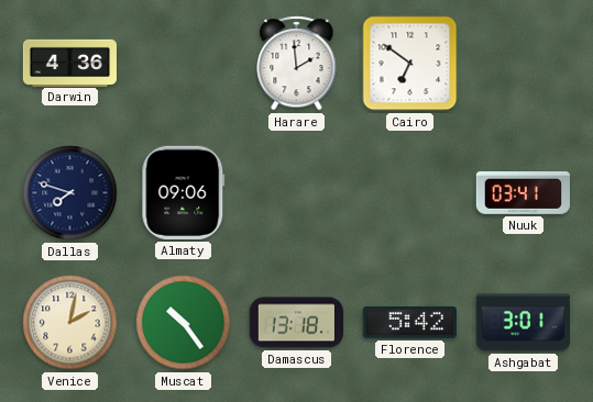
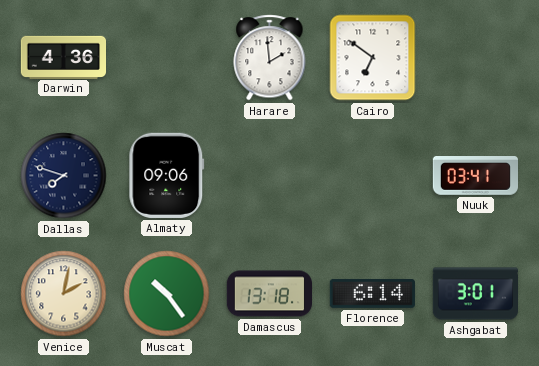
Florence: 5:42 -> 6:14 (372, 293)
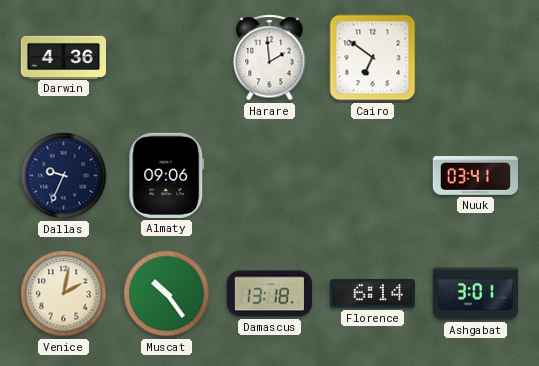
Dallas: 7:48 -> 9:34 (64, 176)
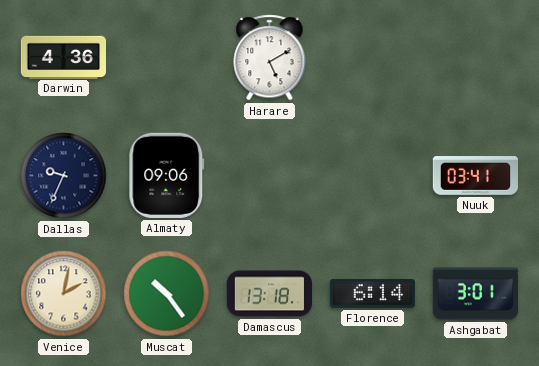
Harare: 1:59 -> 5:10 (270, 58)
Cairo: 6:51 -> none (373, 58)
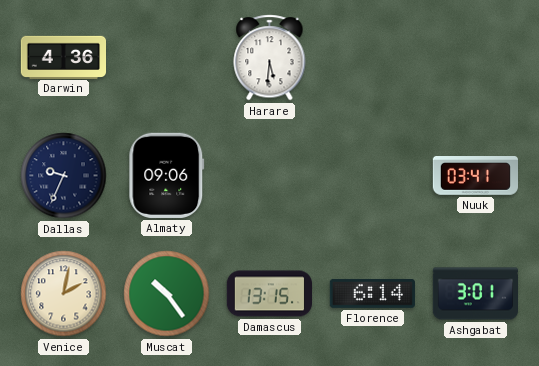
Harare: 5:10 -> 5:31 (270, 58)
Damascus: 13:18 -> 13:15 (269, 294)
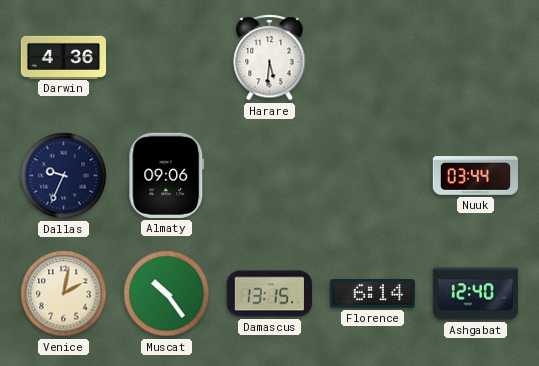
Nuuk: 03:41 -> 03:44 (475, 176)
Ashgabat: 3:01 -> 12:40 (475, 294)
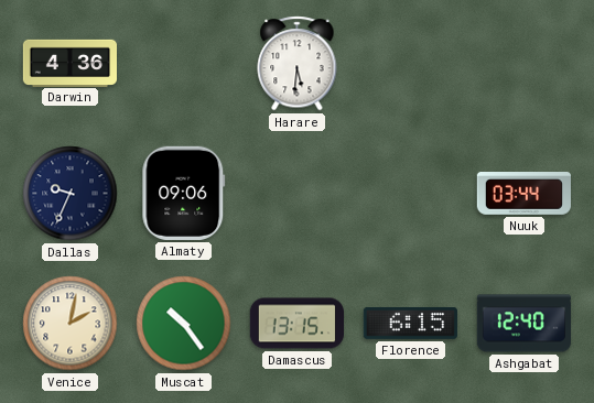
Florence: 6:14 -> 6:15 (410, 323)
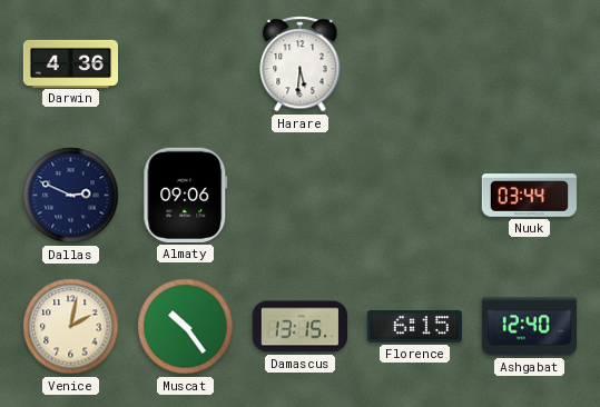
Dallas: 9:34 -> 2:49 (71, 196)
